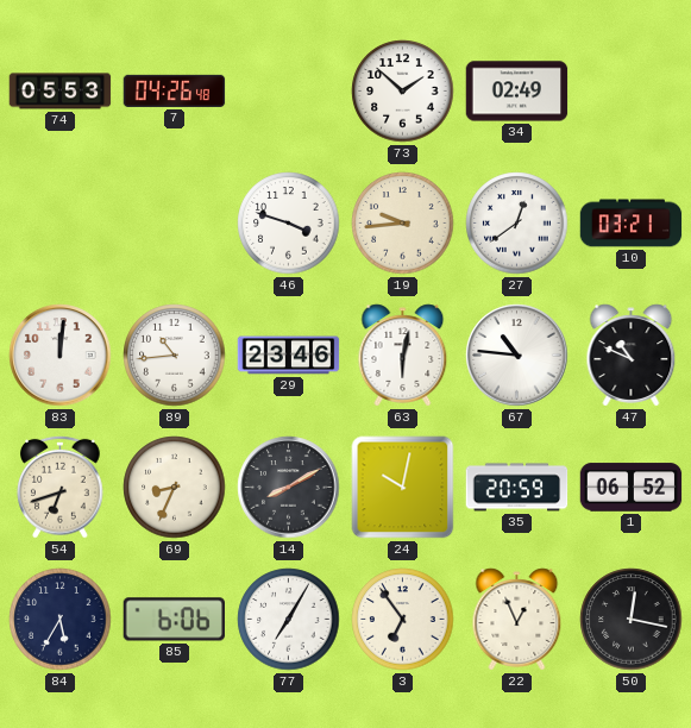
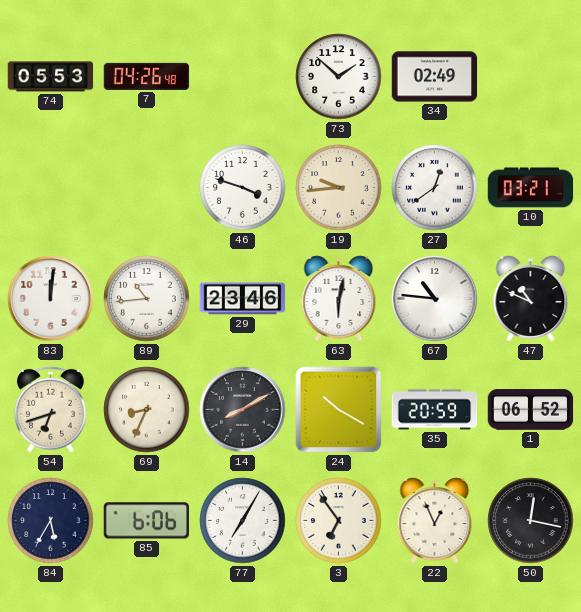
24: 10:02 -> 10:20 (339, 410)
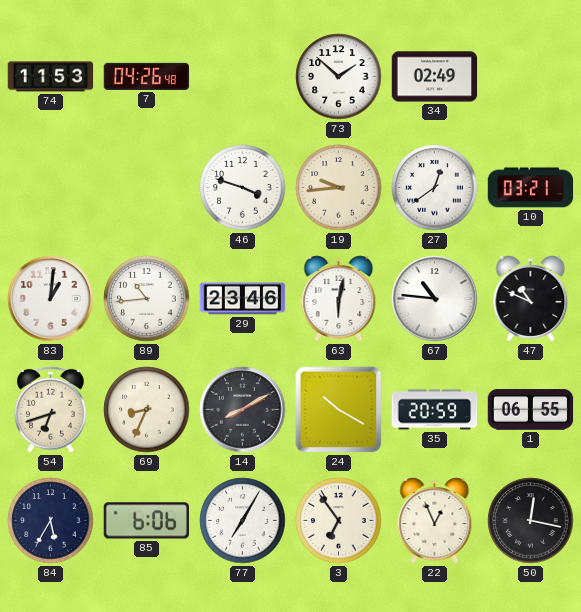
74: 05:53 -> 11:53 (51, 77)
83: 12:01 -> 1:01 (51, 299)
1: 06:52 -> 06:55 (531, 410)
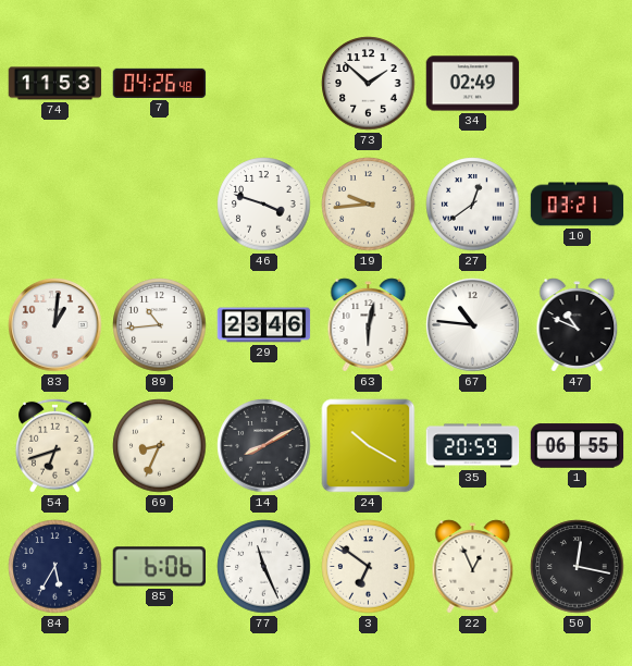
77: 7:05 -> 11:26 (264, 567)
3: 6:54 -> 6:51 (369, 567)
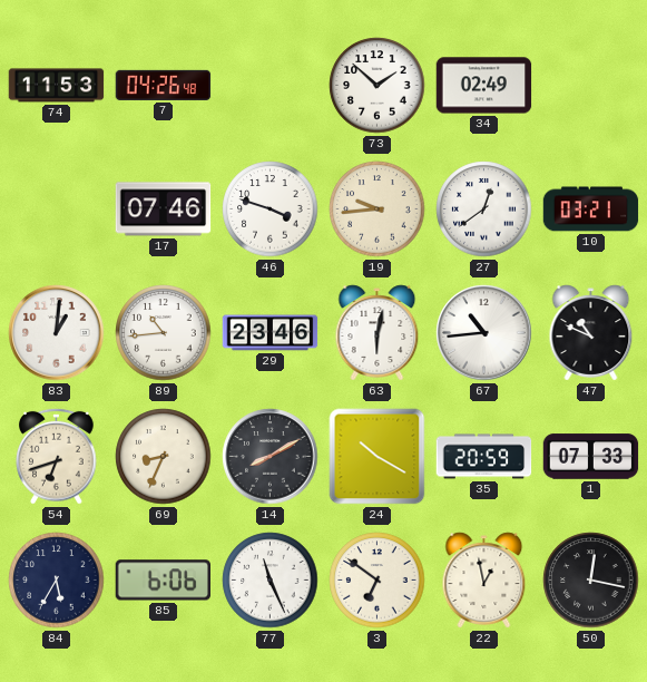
17: none -> 07:46 (164, 210)
67: 10:46 -> 10:44 (484, 333)
1: 06:55 -> 07:33 (591, 457)
22: 12:56 -> 12:58 (484, 581)
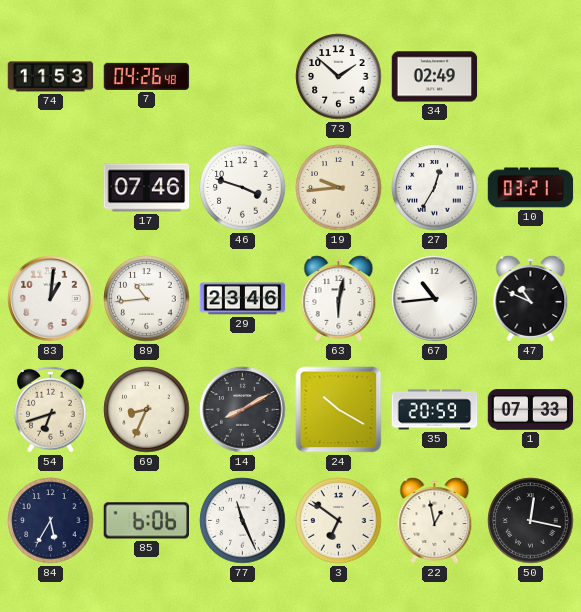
27: 12:39 -> 12:35 (435, 188)
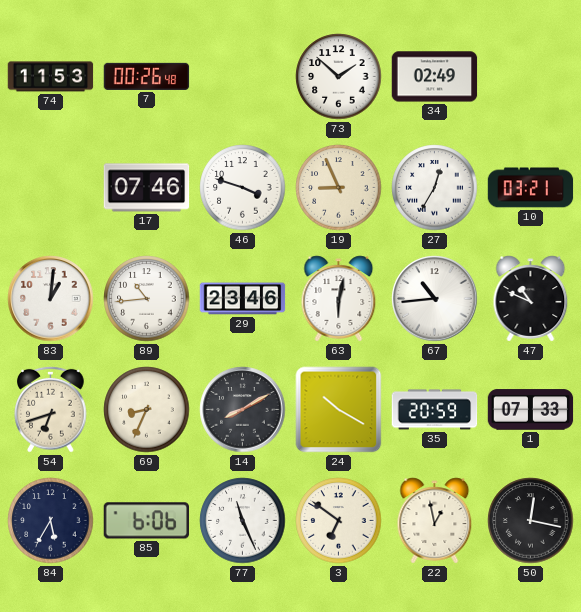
7: 04:26 -> 00:26 (147, 76)
19: 9:44 -> 8:56 (339, 188)
